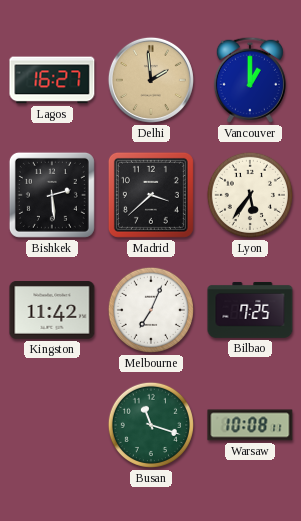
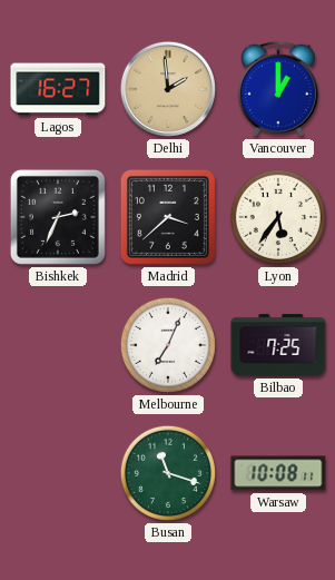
Bishkek: 2:29 -> 2:34 (58, 217)
Kingston: 11:42 -> none (52, 311)
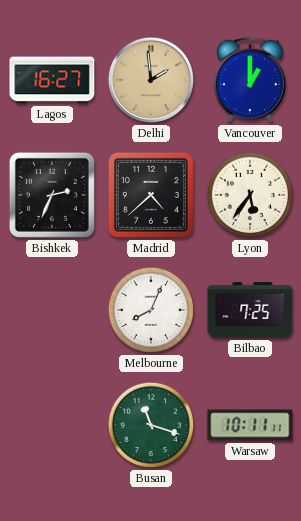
Madrid: 3:38 -> 4:38 (151, 195)
Melbourne: 7:04 -> 8:04 (151, 310)
Warsaw: 10:08 -> 10:11 (250, 425)
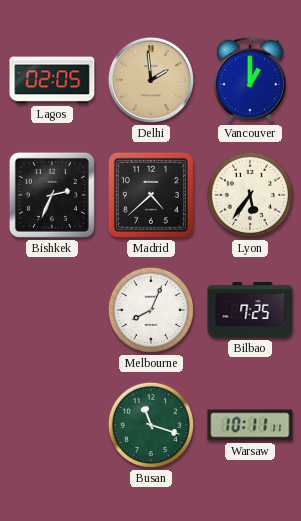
Lagos: 16:27 -> 02:05 (52, 80)
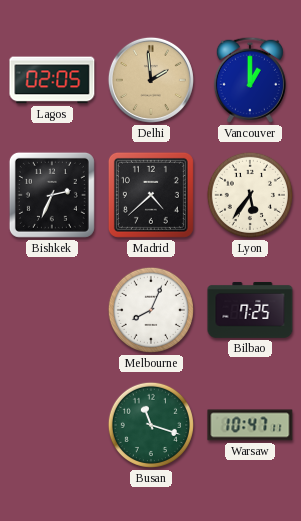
Warsaw: 10:11 -> 10:47 (250, 425)
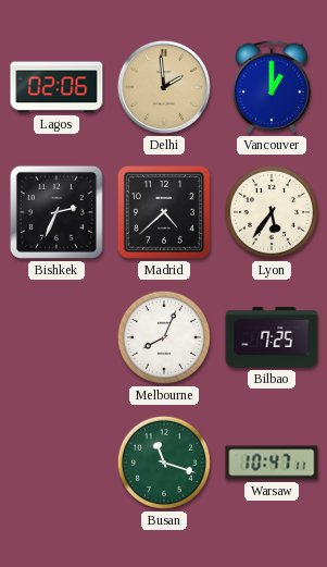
Lagos: 02:05 -> 02:06 (56, 87)
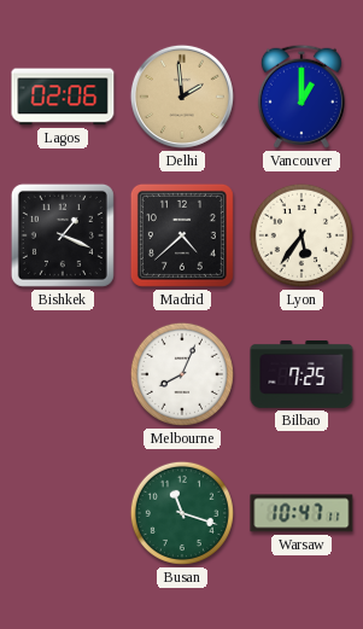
Bishkek: 2:34 -> 1:19 (63, 235)
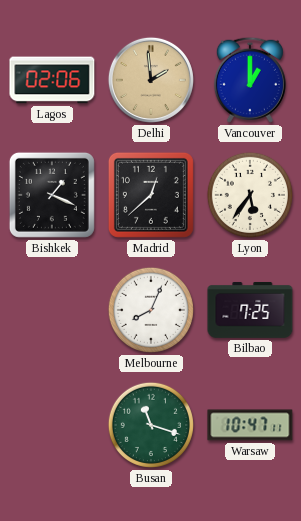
Madrid: 4:38 -> 12:38 (151, 195)
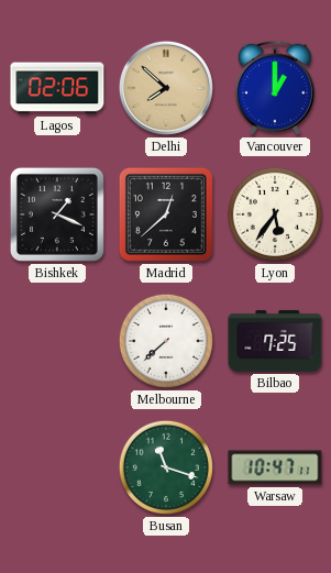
Delhi: 1:59 -> 7:52 (166, 88)
Melbourne: 8:04 -> 7:38 (166, 341)
